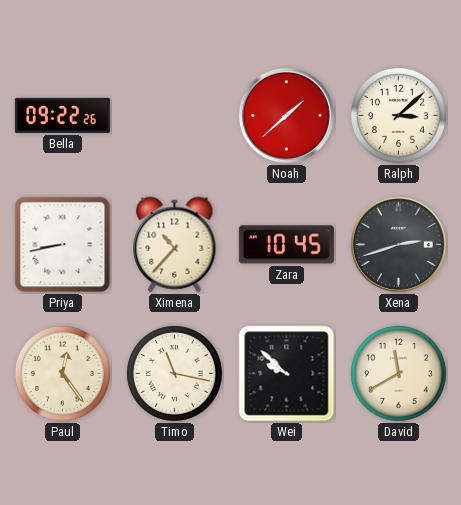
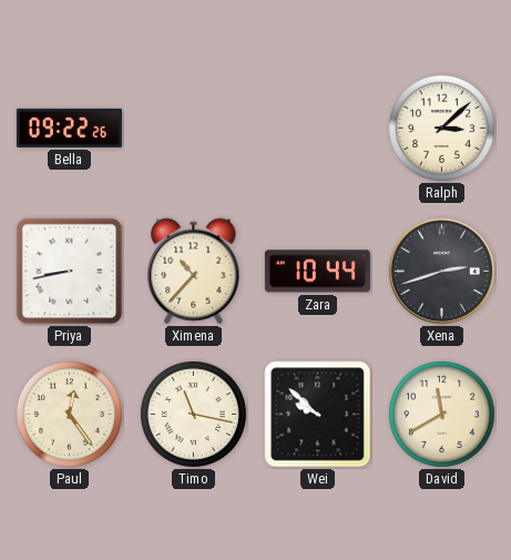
Noah: 1:38 -> none (286, 115)
Zara: 10:45 -> 10:44 (317, 272)
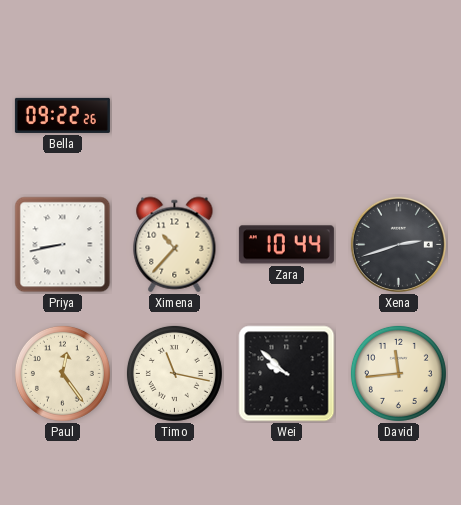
Ralph: 3:08 -> none (441, 128)
David: 11:40 -> 11:44 (398, 373)
